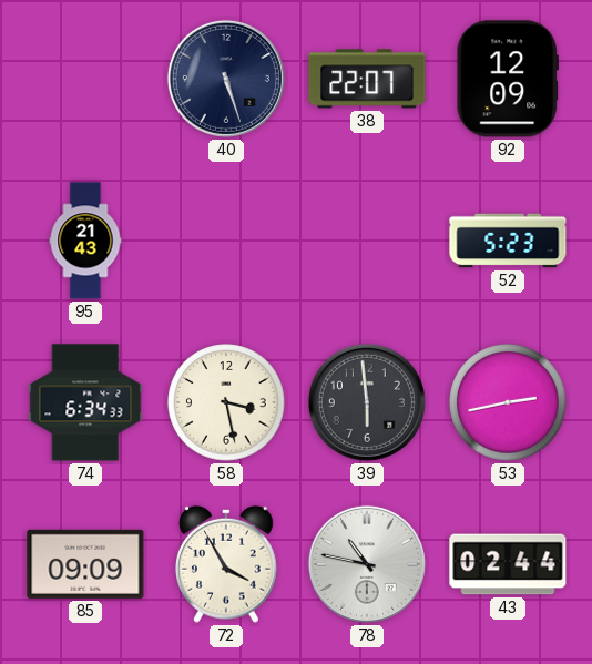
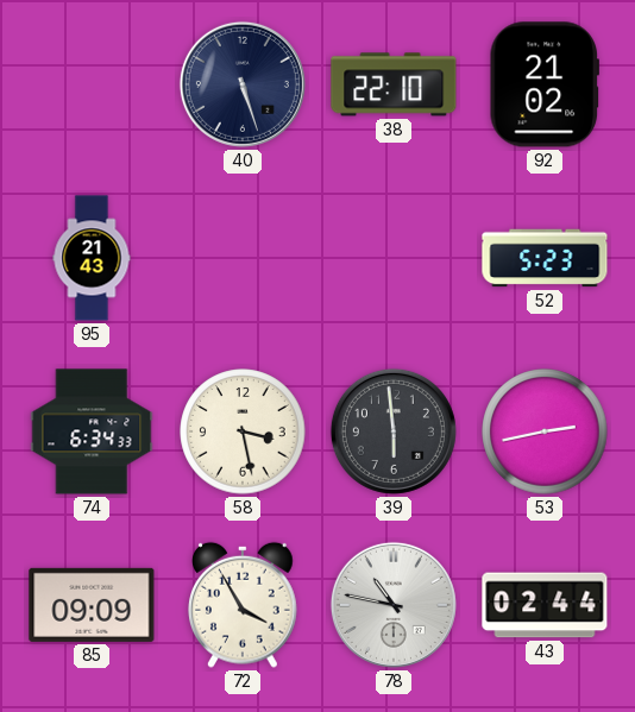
38: 22:07 -> 22:10 (394, 84)
92: 12:09 -> 21:02 (545, 84)
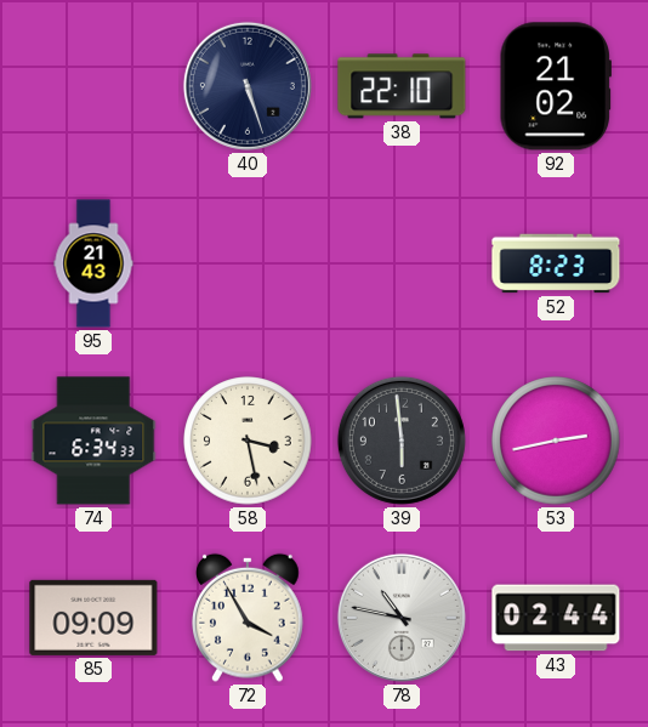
52: 5:23 -> 8:23 (556, 263)
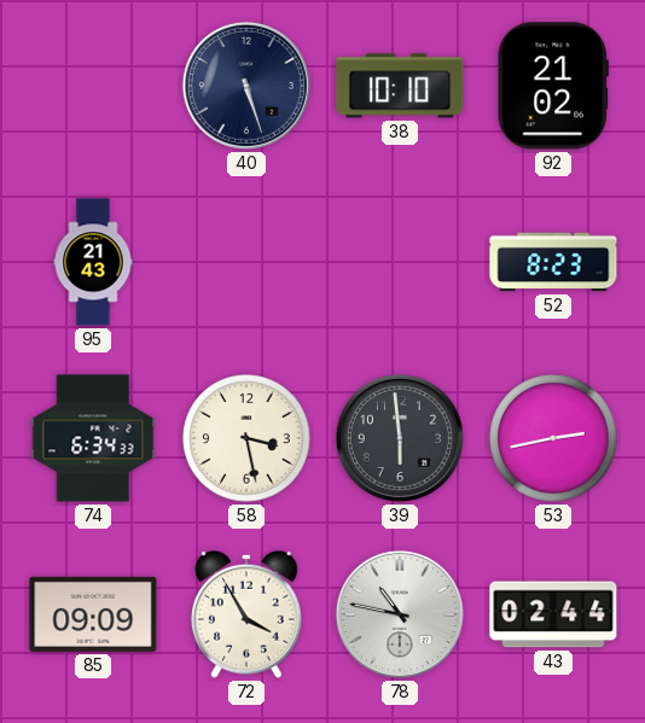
38: 22:10 -> 10:10 (400, 86)
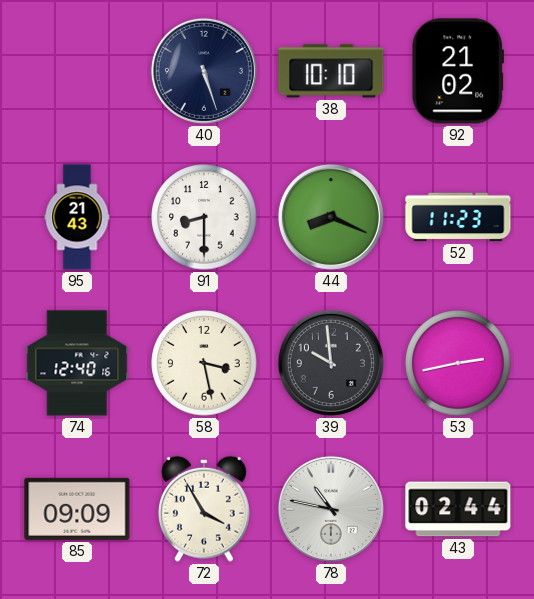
91: none -> 8:30 (204, 217)
44: none -> 8:19 (331, 217)
52: 8:23 -> 11:23 (458, 217)
74: 6:34 -> 12:40 (77, 363)
39: 5:59 -> 9:59 (331, 363)
